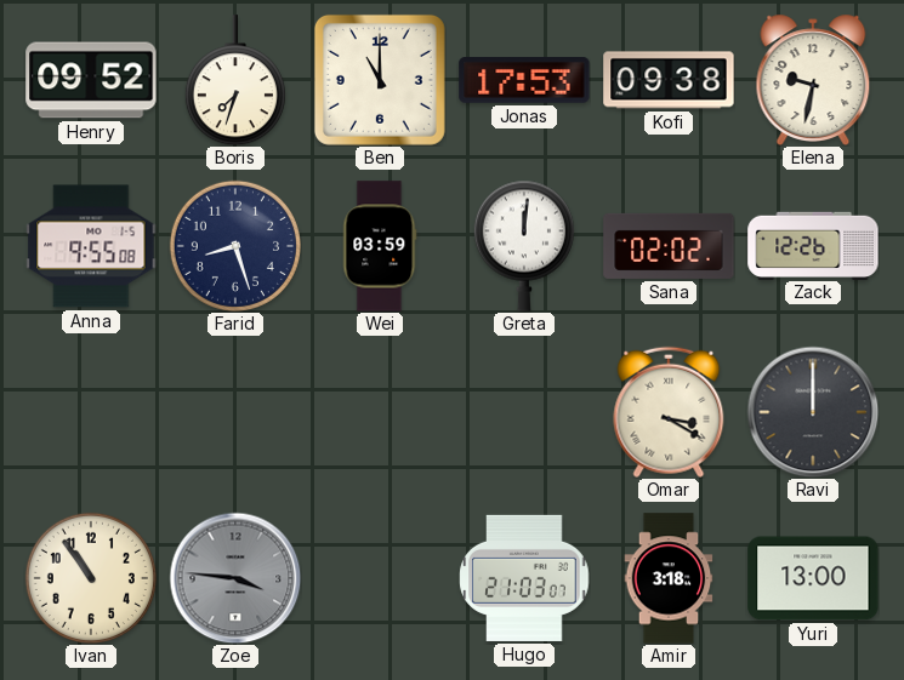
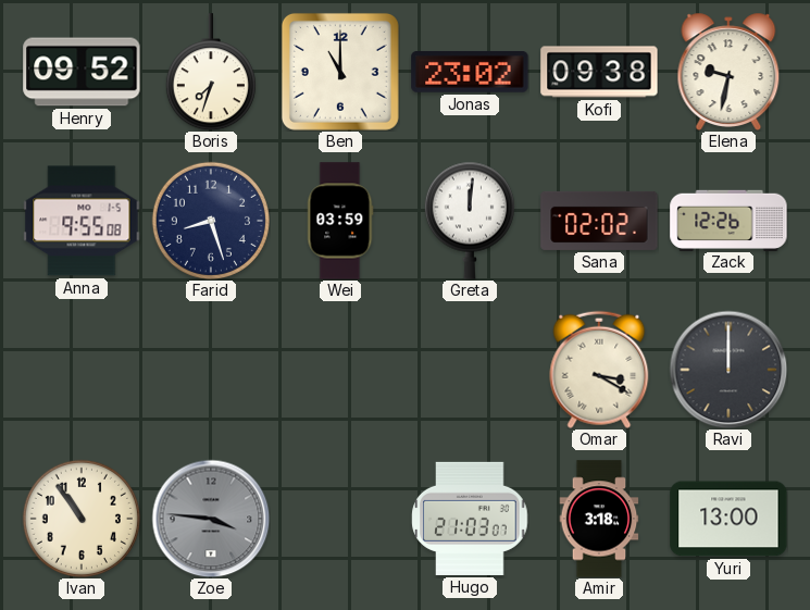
Jonas: 17:53 -> 23:02 (470, 73)
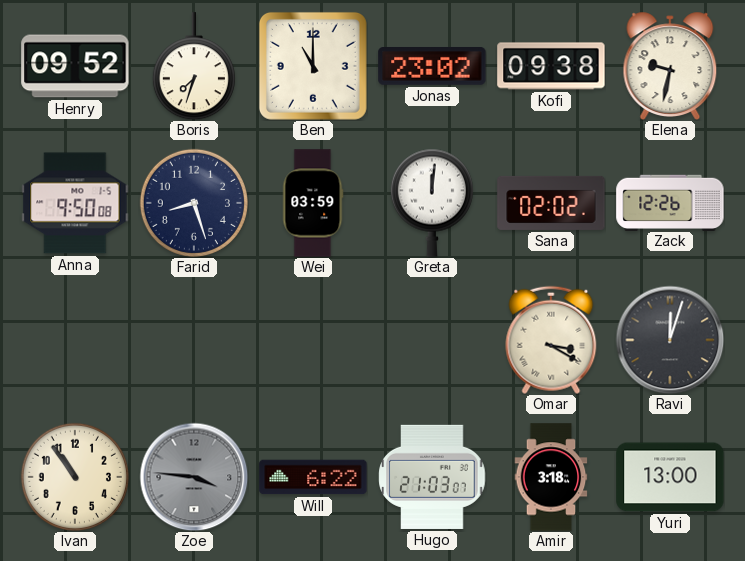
Anna: 9:55 -> 9:50 (75, 203)
Ravi: 12:00 -> 12:03 (670, 340)
Will: none -> 6:22 (313, 477)
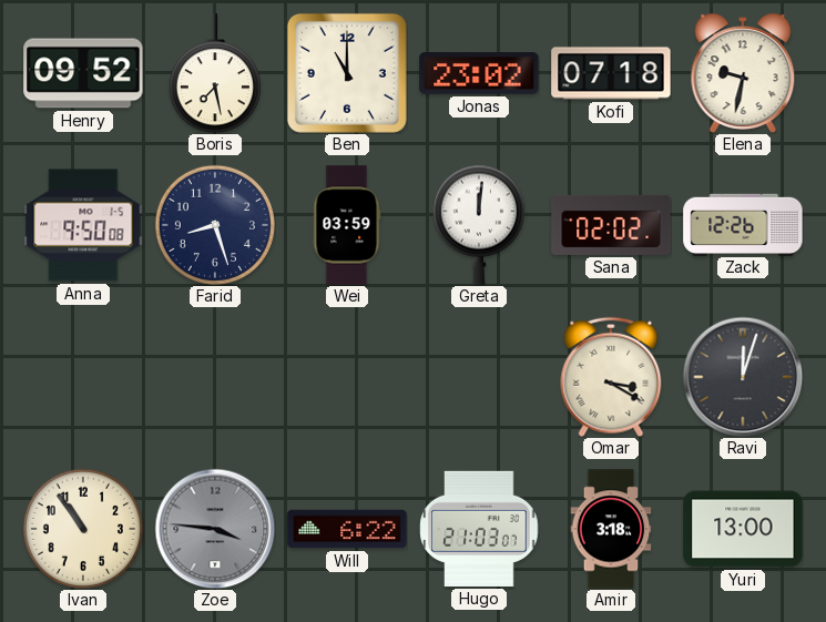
Boris: 7:33 -> 7:28 (215, 73)
Kofi: 09:38 -> 07:18 (611, 73)
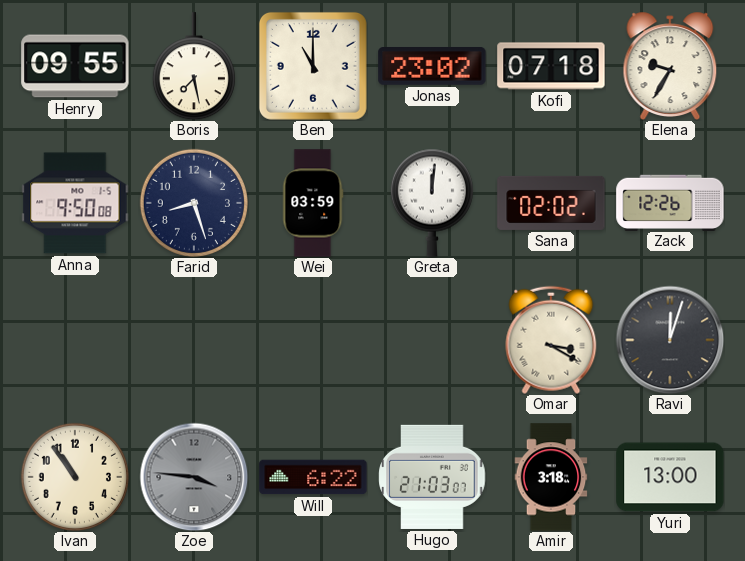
Henry: 09:52 -> 09:55 (75, 66)
Elena: 9:32 -> 9:35 (670, 66)
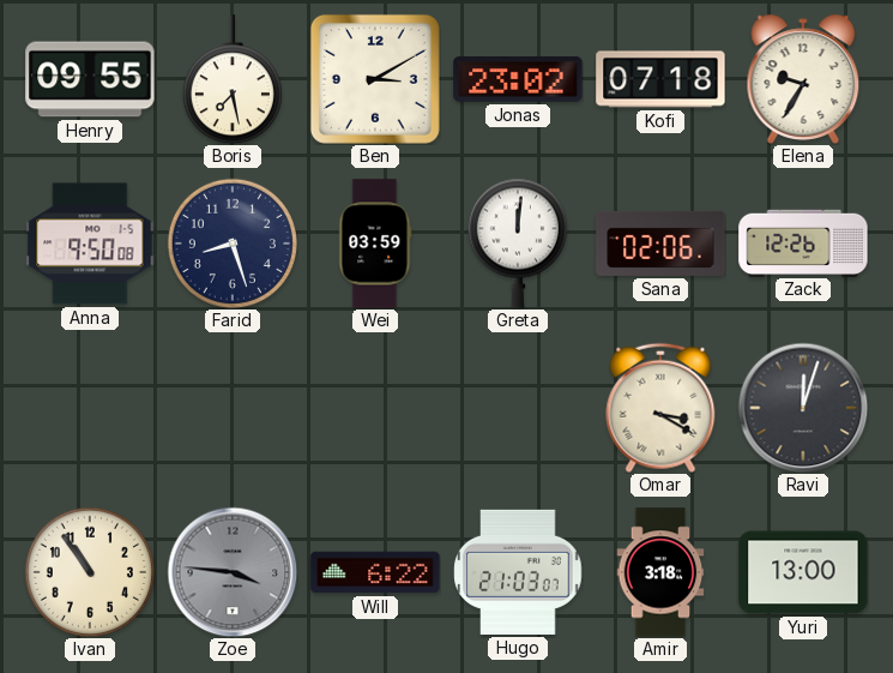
Ben: 11:00 -> 3:10 (375, 79)
Sana: 02:02 -> 02:06 (660, 244)
